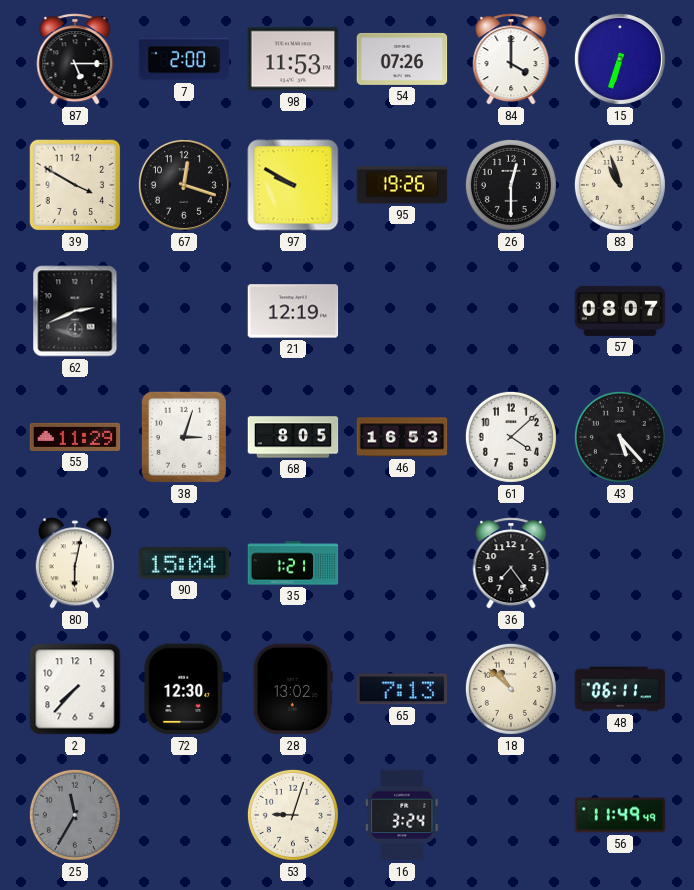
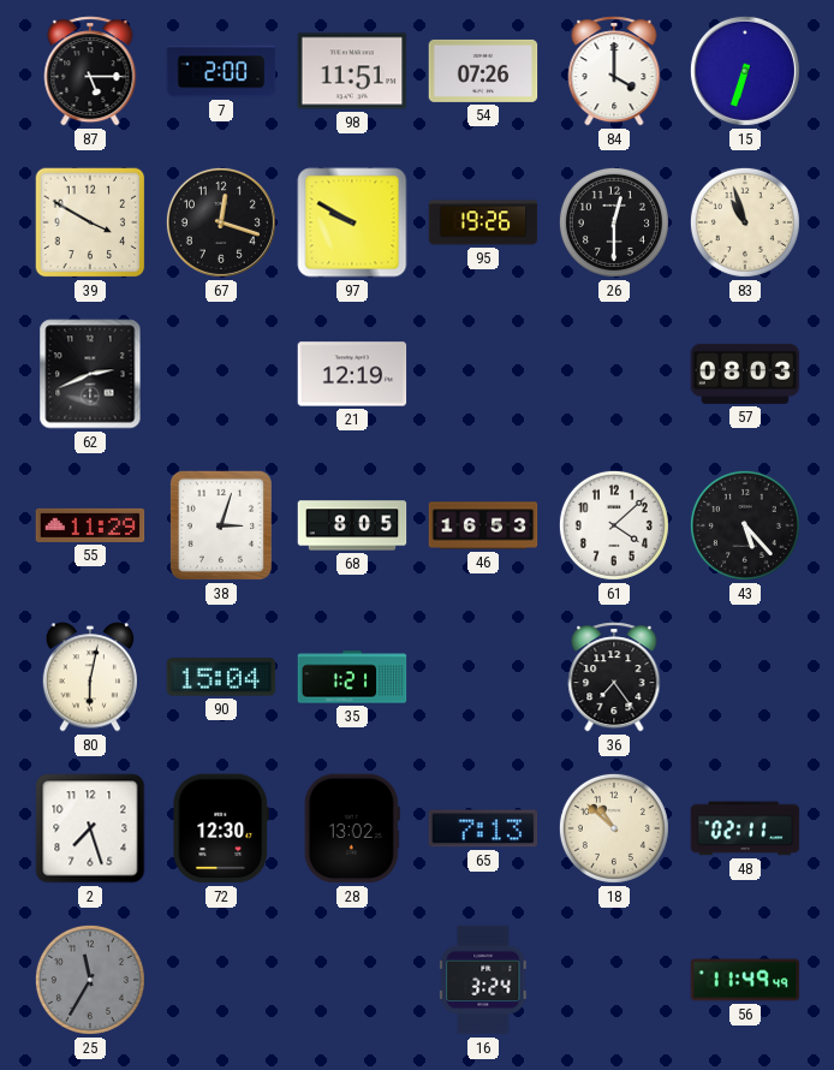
98: 11:53 -> 11:51 (352, 71)
57: 08:07 -> 08:03 (745, 374)
2: 7:37 -> 7:27 (90, 828)
48: 06:11 -> 02:11 (745, 828)
53: 9:03 -> none (293, 815)
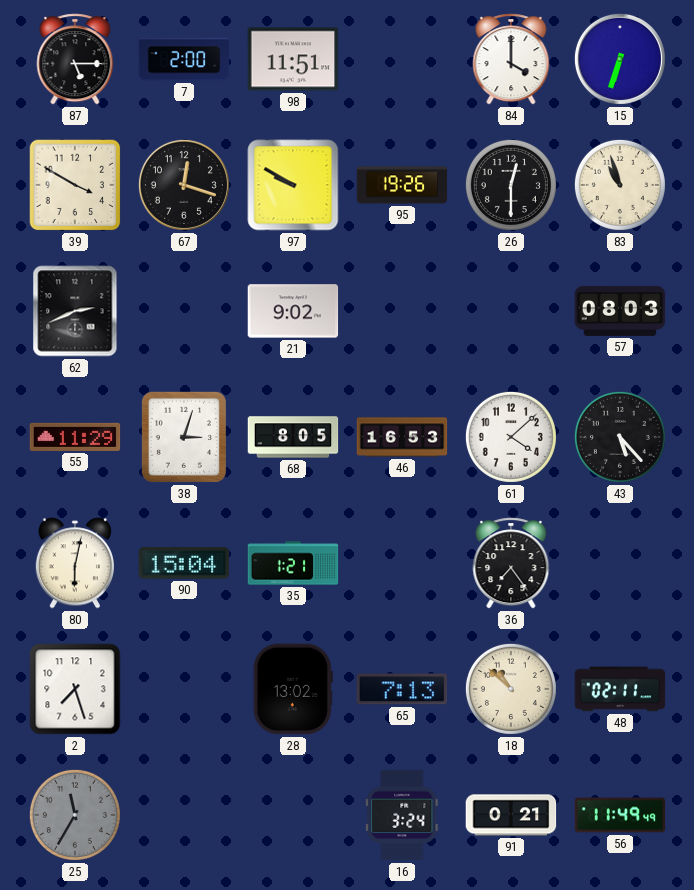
54: 07:26 -> none (483, 71)
21: 12:19 -> 9:02 (293, 311)
72: 12:30 -> none (220, 828)
91: none -> 0:21 (511, 815)
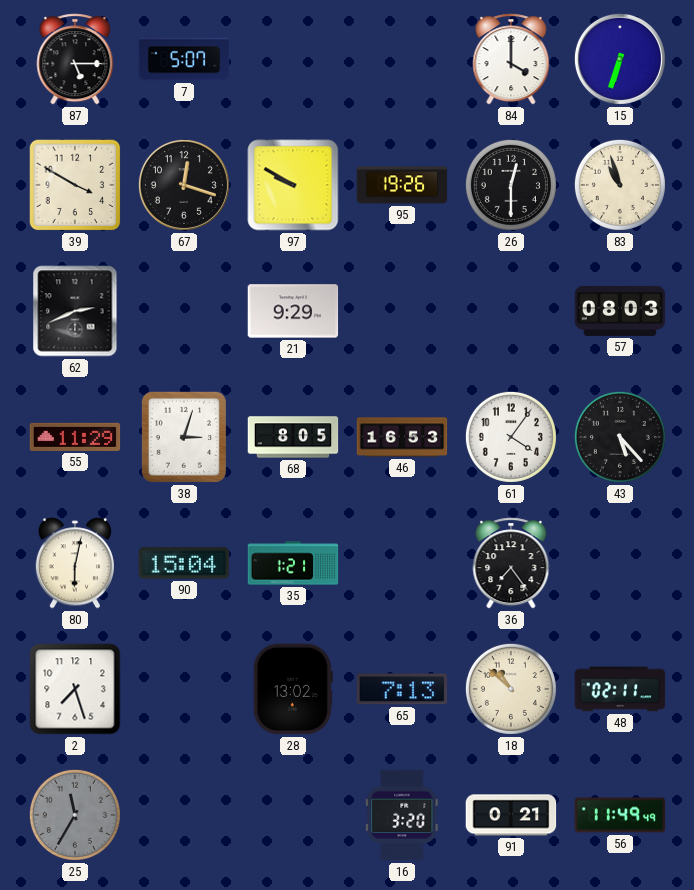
7: 2:00 -> 5:07 (184, 59)
98: 11:51 -> none (293, 59)
21: 9:02 -> 9:29 (293, 311)
61: 4:08 -> 4:06 (511, 437)
16: 3:24 -> 3:20 (402, 815)
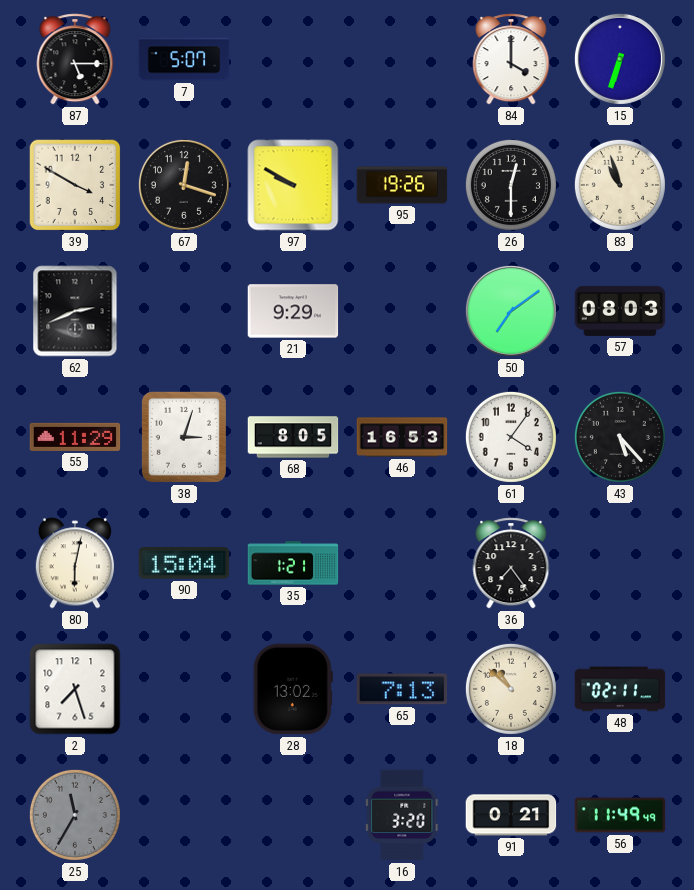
50: none -> 7:09 (511, 311)
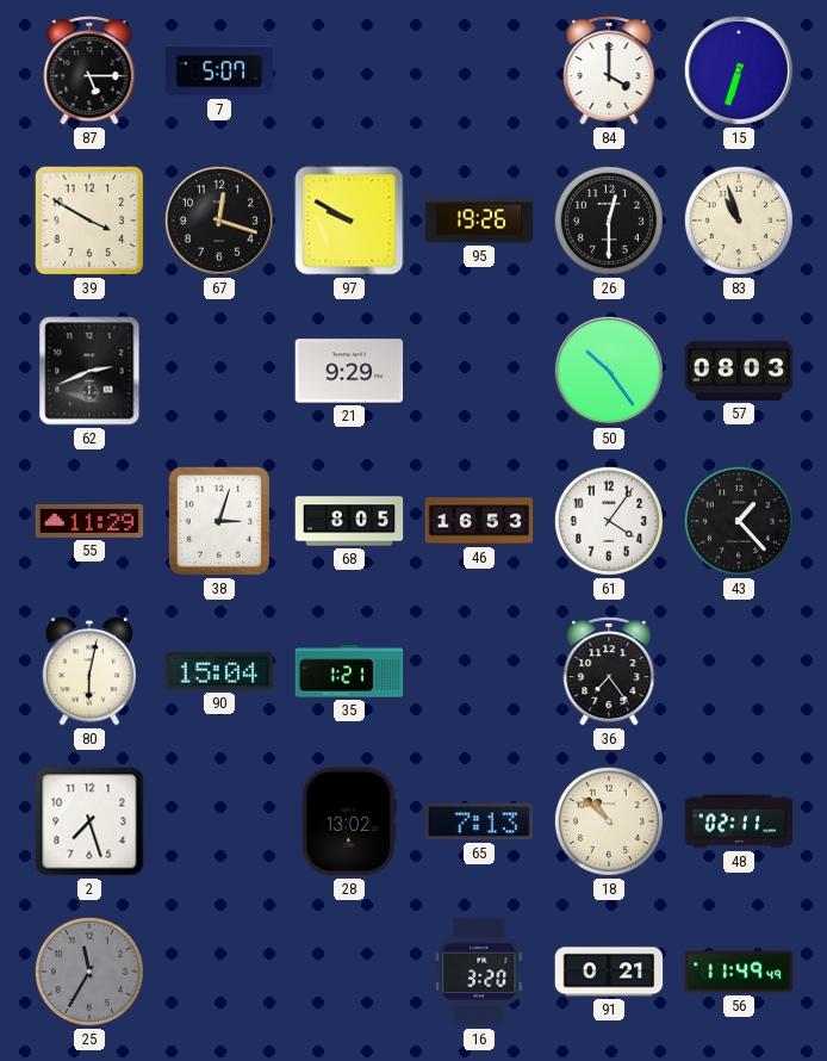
50: 7:09 -> 10:24 (609, 371)
43: 5:23 -> 1:23 (739, 521)
